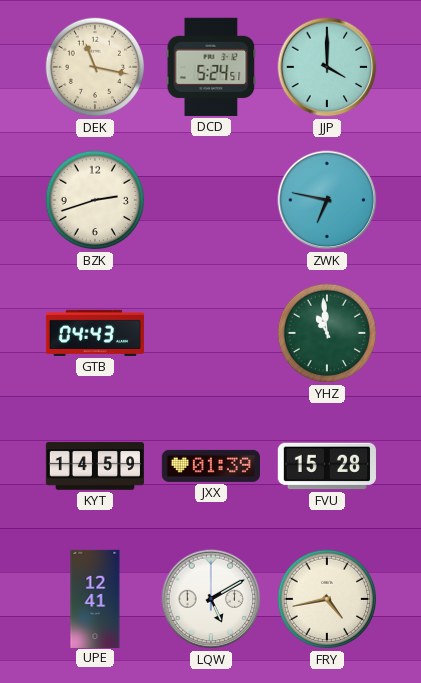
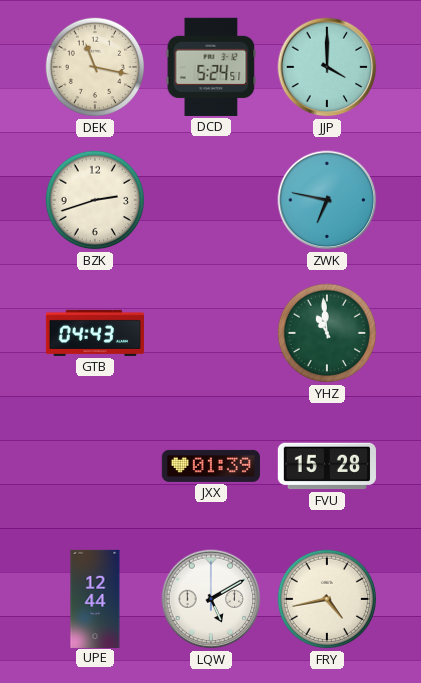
KYT: 14:59 -> none (94, 466)
UPE: 12:41 -> 12:44 (95, 598)
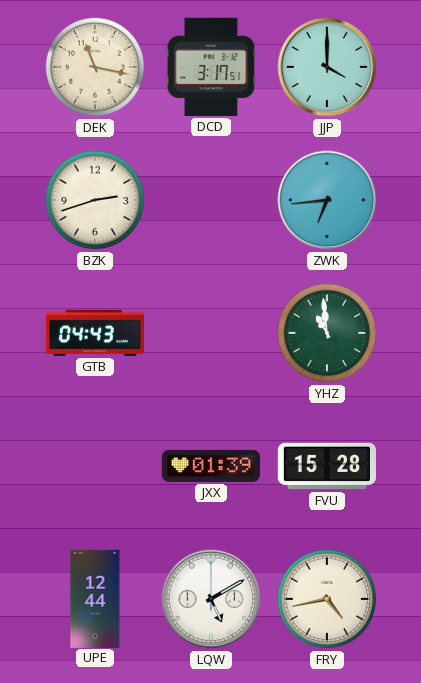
DCD: 5:24 -> 3:17 (211, 67)
ZWK: 6:47 -> 6:44 (327, 200)
